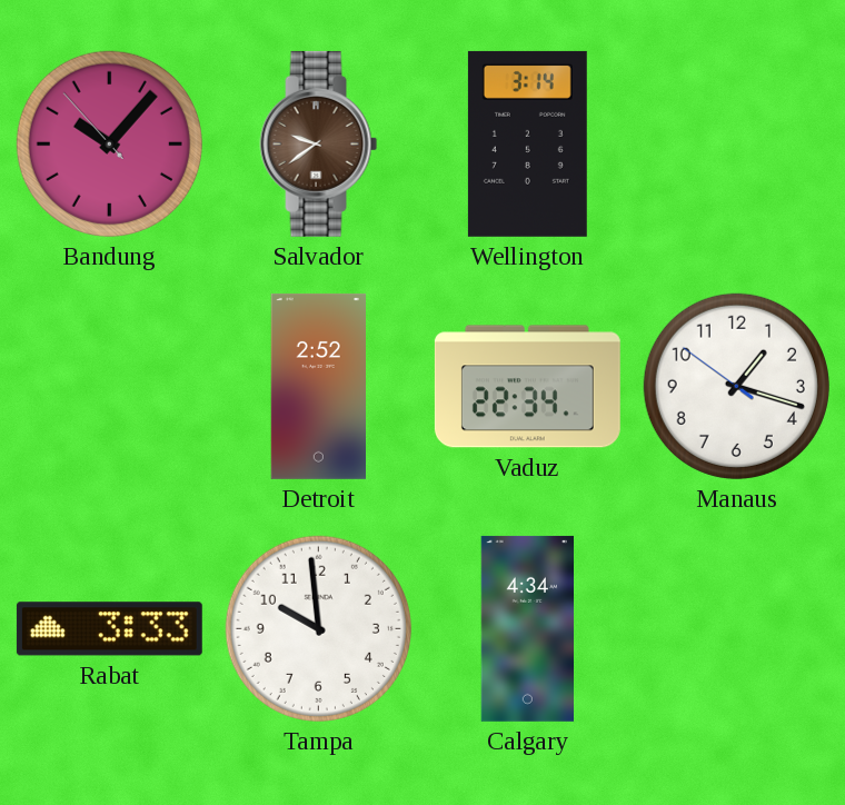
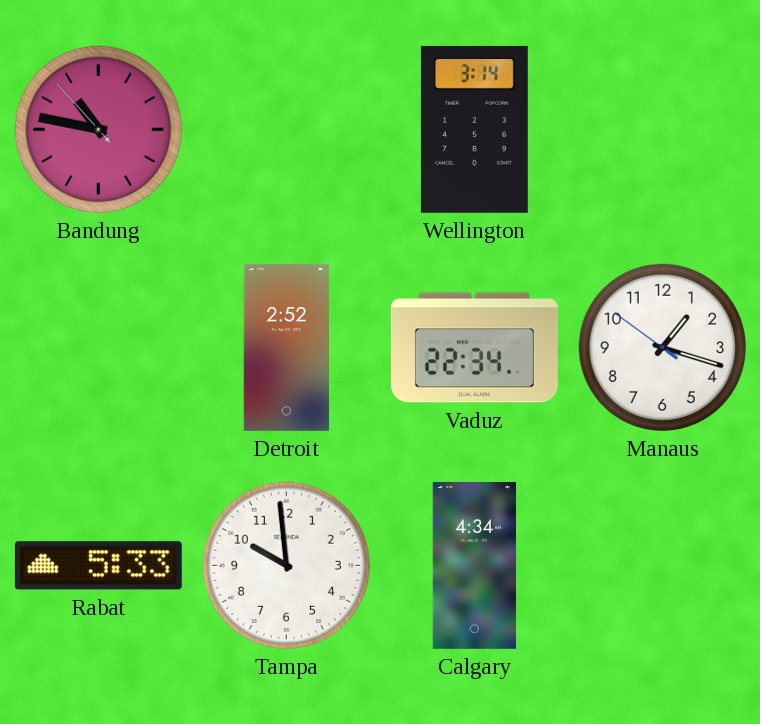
Bandung: 10:06 -> 10:46 (98, 129)
Salvador: 9:39 -> none (319, 143)
Rabat: 3:33 -> 5:33 (98, 566)
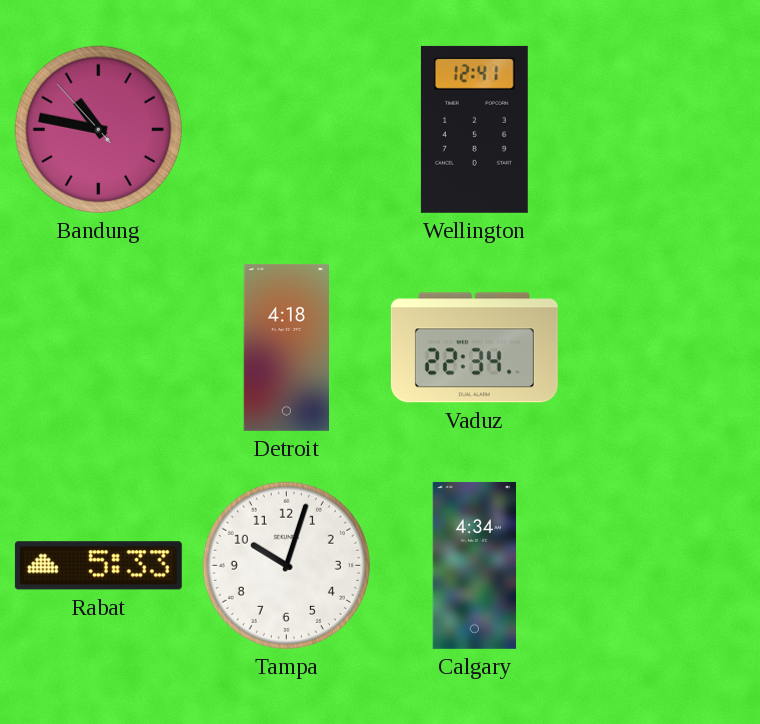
Wellington: 3:14 -> 12:41 (474, 129)
Detroit: 2:52 -> 4:18 (286, 347)
Manaus: 1:17 -> none (662, 347)
Tampa: 9:59 -> 10:03 (286, 565)
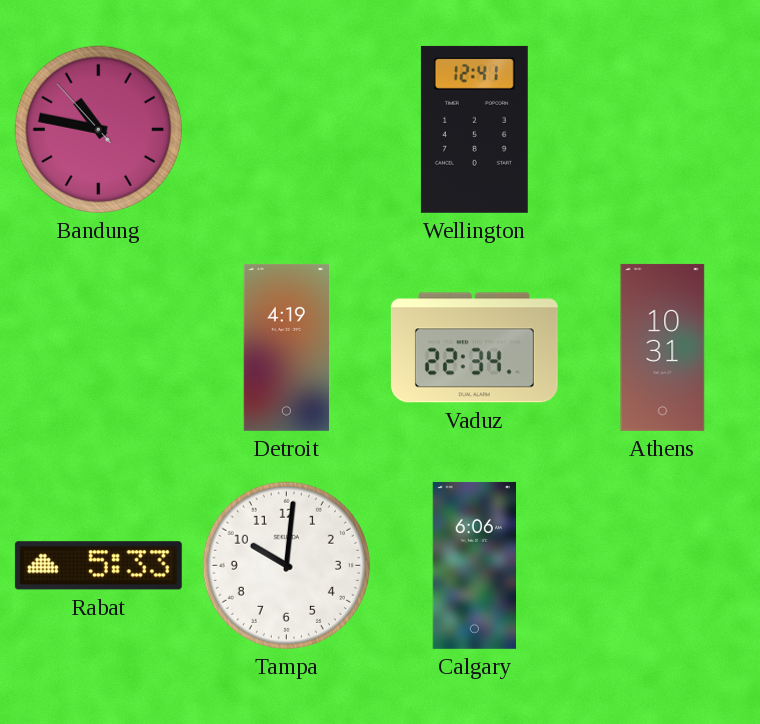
Detroit: 4:18 -> 4:19 (286, 347)
Athens: none -> 10:31 (663, 347)
Tampa: 10:03 -> 10:01 (286, 565)
Calgary: 4:34 -> 6:06 (474, 565)
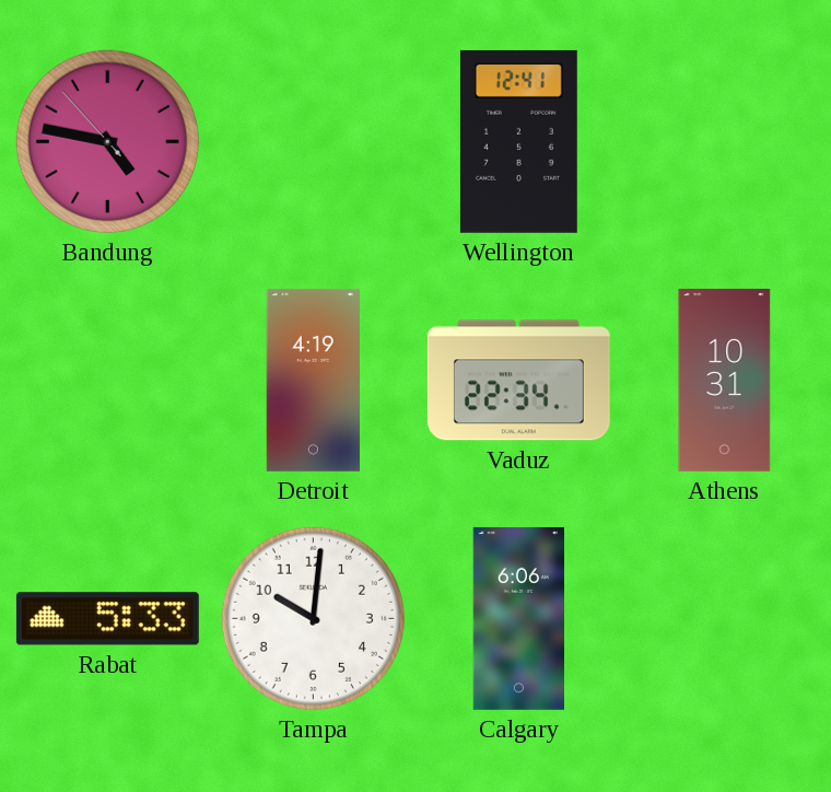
Bandung: 10:46 -> 4:46 (107, 141)
